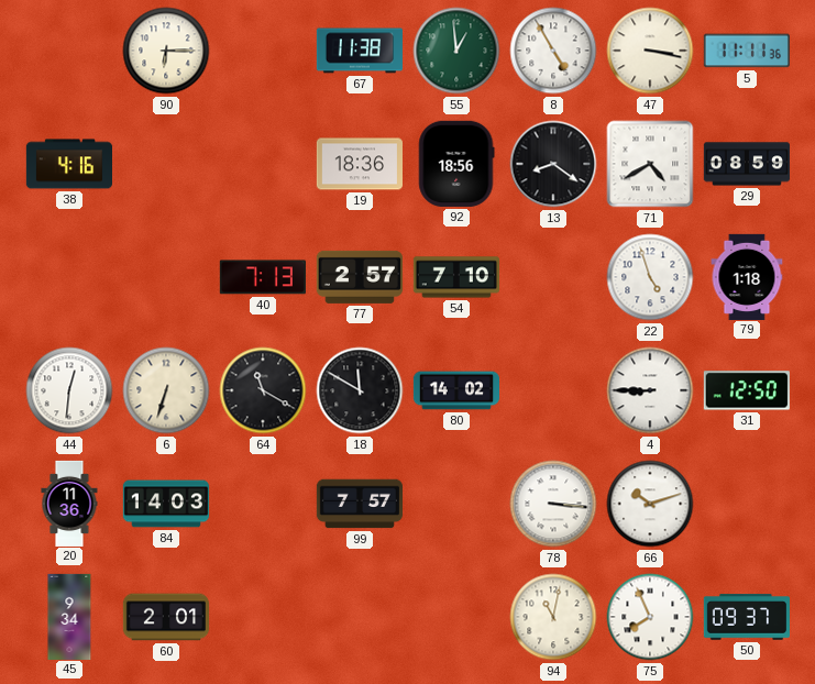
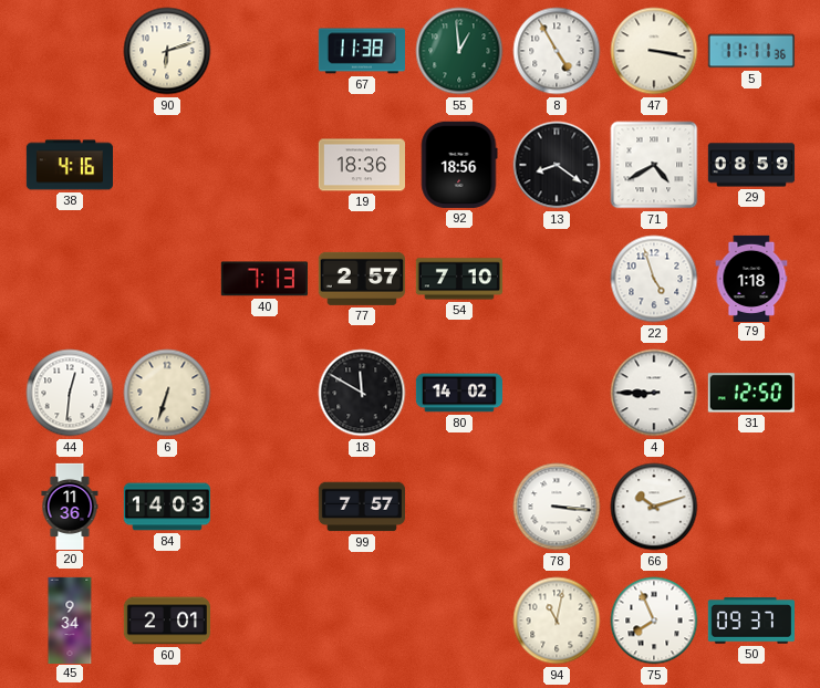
90: 6:15 -> 6:12 (167, 51)
64: 11:20 -> none (263, 390)
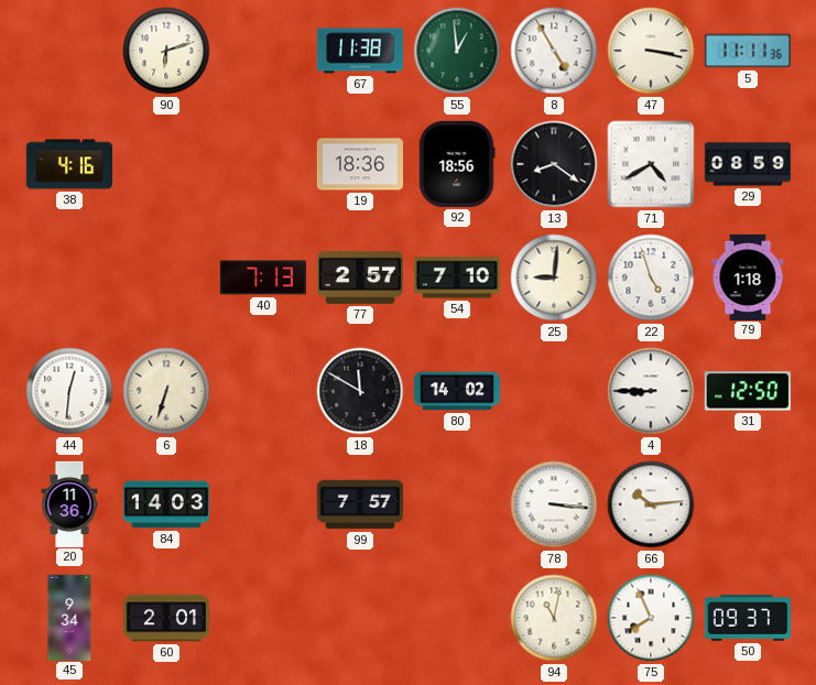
25: none -> 9:01 (554, 278)
66: 10:12 -> 10:14 (651, 504)
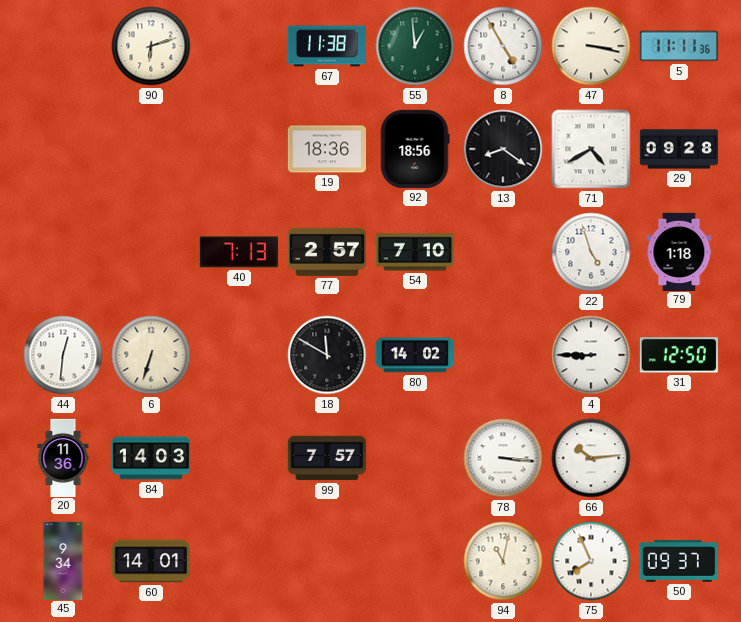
38: 4:16 -> none (68, 164)
29: 08:59 -> 09:28 (678, 149)
25: 9:01 -> none (554, 278)
60: 2:01 -> 14:01 (150, 561)
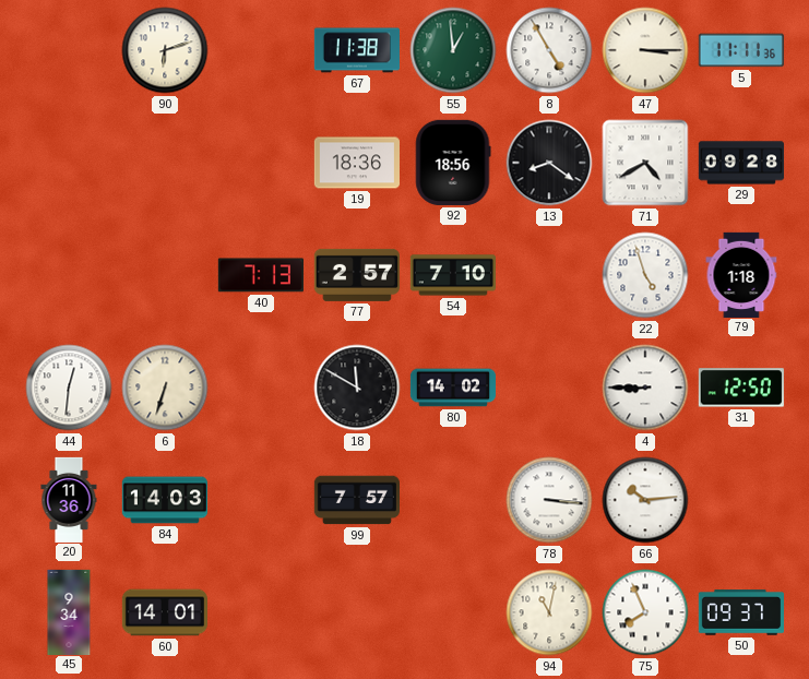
47: 3:17 -> 3:15 (645, 50)
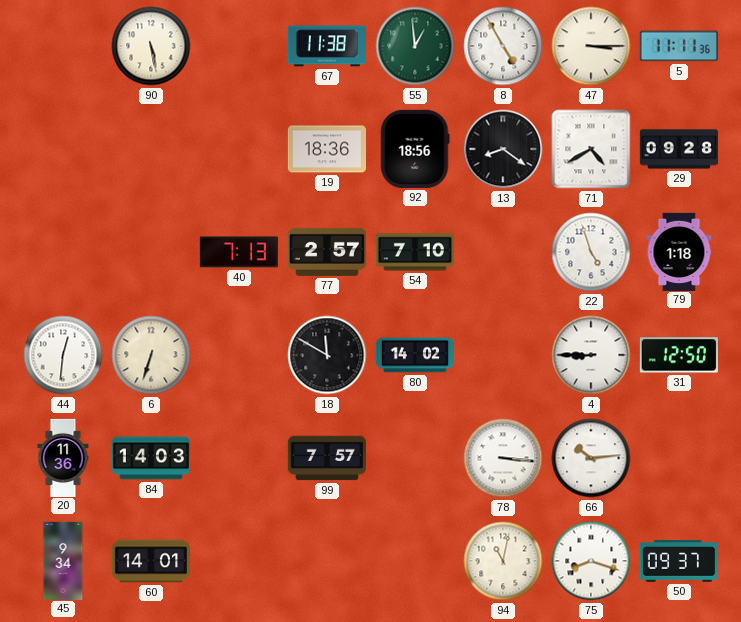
90: 6:12 -> 5:28 (151, 46)
75: 7:56 -> 8:18 (591, 561)
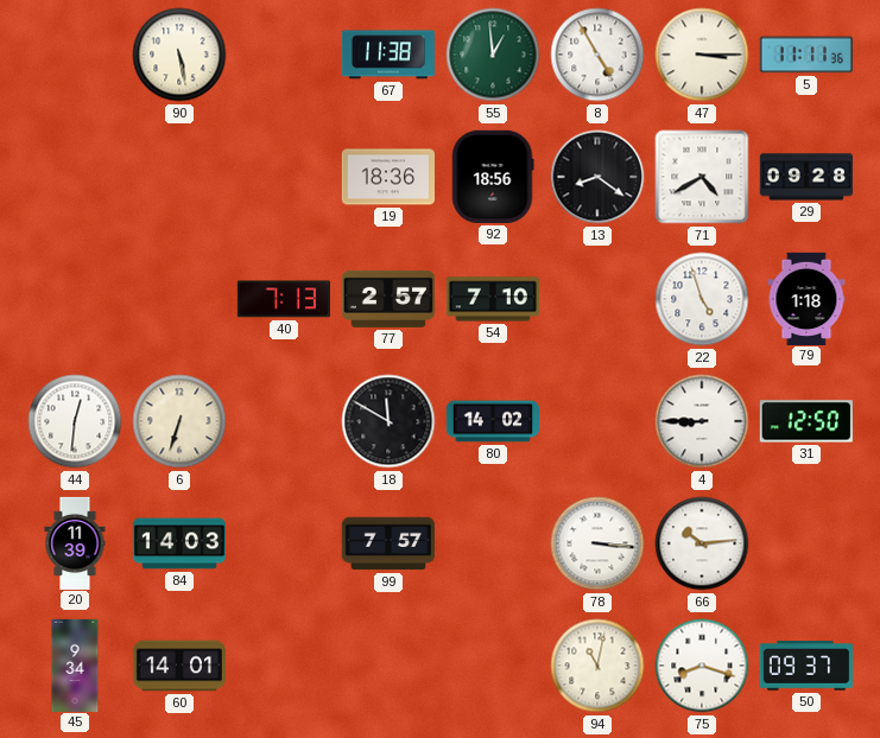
20: 11:36 -> 11:39 (75, 542)
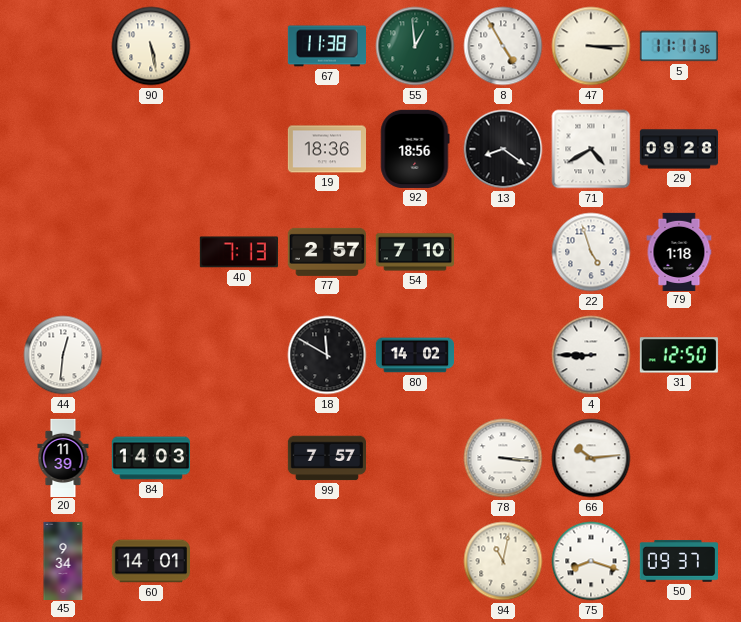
6: 6:33 -> none (179, 421)
